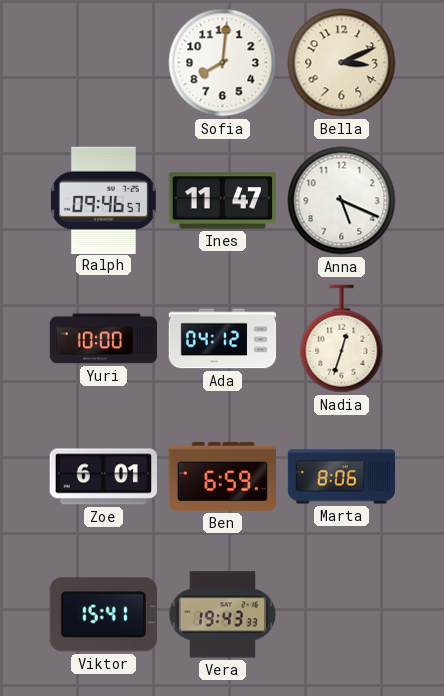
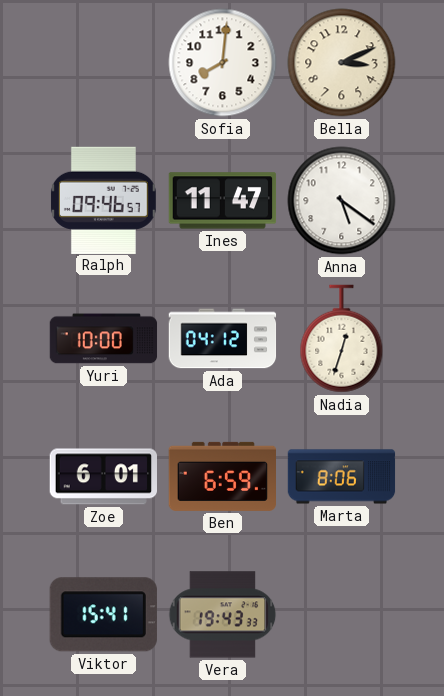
Anna: 5:19 -> 5:21 (342, 201)
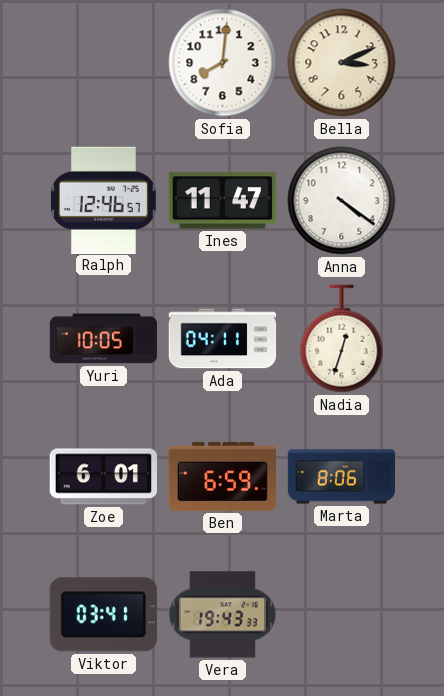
Ralph: 09:46 -> 12:46 (103, 200)
Anna: 5:21 -> 4:21 (342, 201)
Yuri: 10:00 -> 10:05 (104, 339)
Ada: 04:12 -> 04:11 (223, 339)
Viktor: 15:41 -> 03:41 (103, 615)
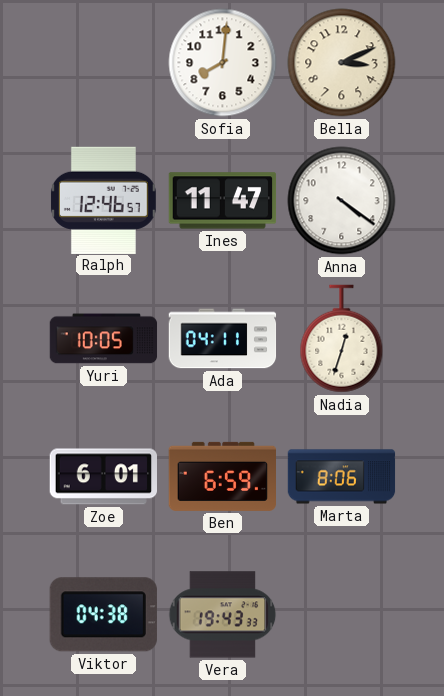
Viktor: 03:41 -> 04:38 (103, 615)
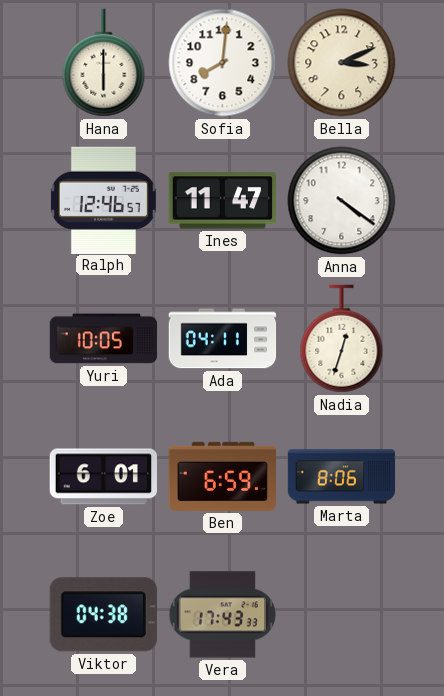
Hana: none -> 6:00 (104, 63)
Vera: 19:43 -> 17:43 (223, 615)
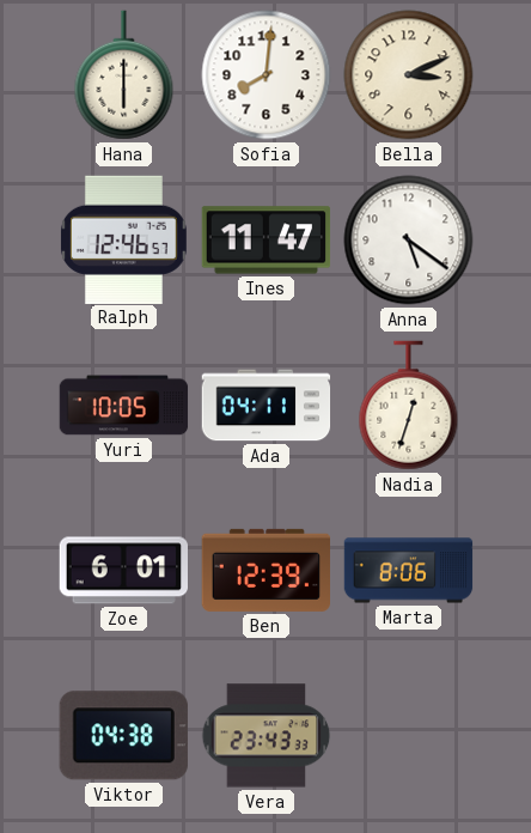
Anna: 4:21 -> 5:21 (409, 241)
Ben: 6:59 -> 12:39 (265, 570)
Vera: 17:43 -> 23:43 (267, 736)
